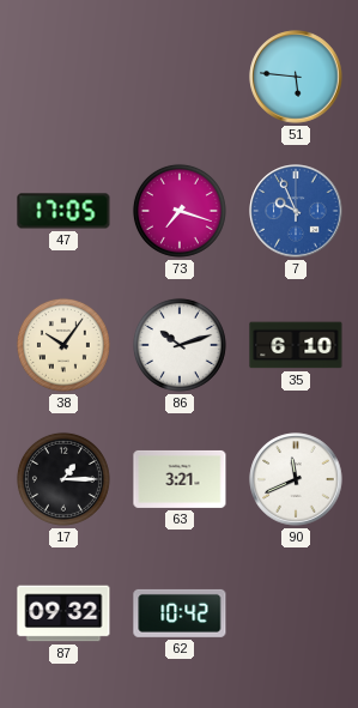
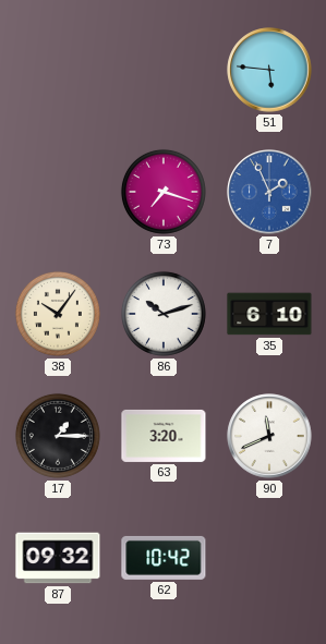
47: 17:05 -> none (63, 211)
7: 9:56 -> 1:56 (269, 192)
63: 3:21 -> 3:20 (164, 436)
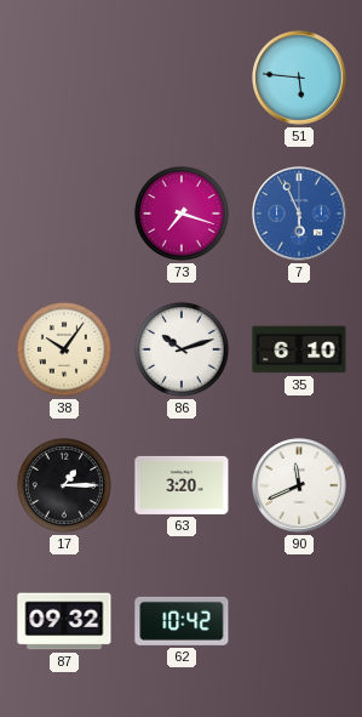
7: 1:56 -> 5:56 (299, 214)
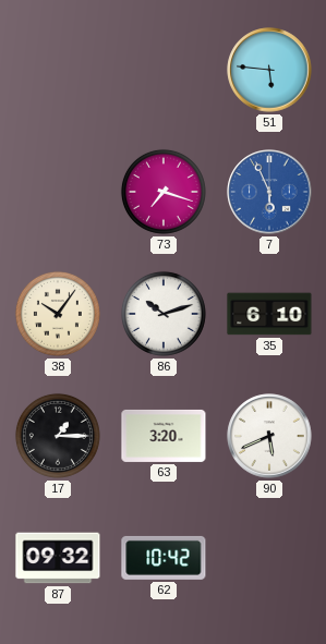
90: 11:41 -> 5:41 (269, 436)
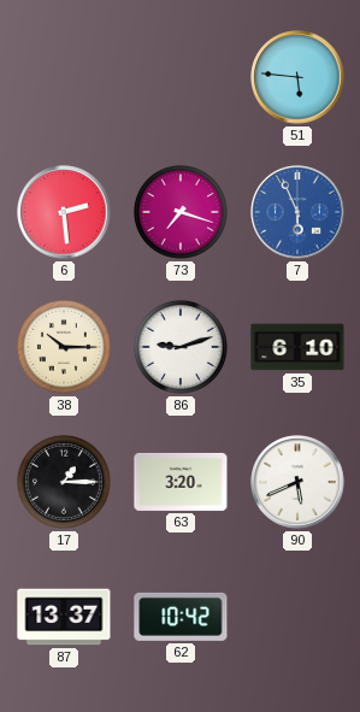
6: none -> 2:29 (64, 212)
38: 10:06 -> 10:15 (64, 347)
86: 10:12 -> 9:12 (181, 347)
87: 09:32 -> 13:37 (64, 617)
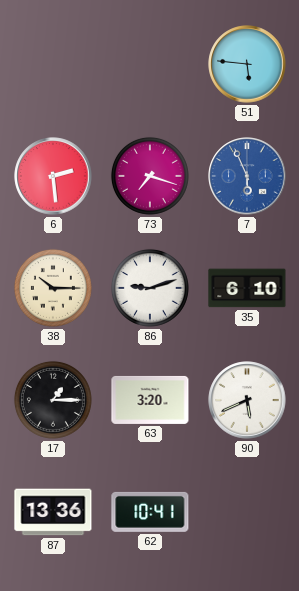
87: 13:37 -> 13:36 (53, 512)
62: 10:42 -> 10:41 (150, 512)
